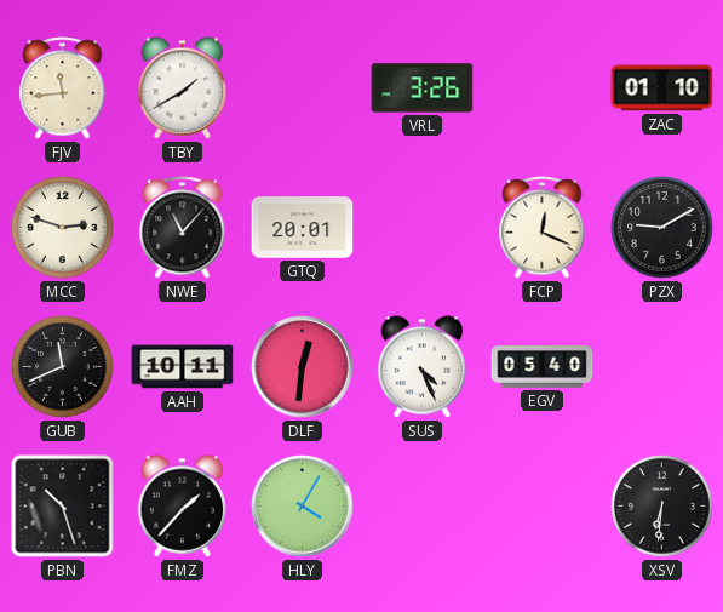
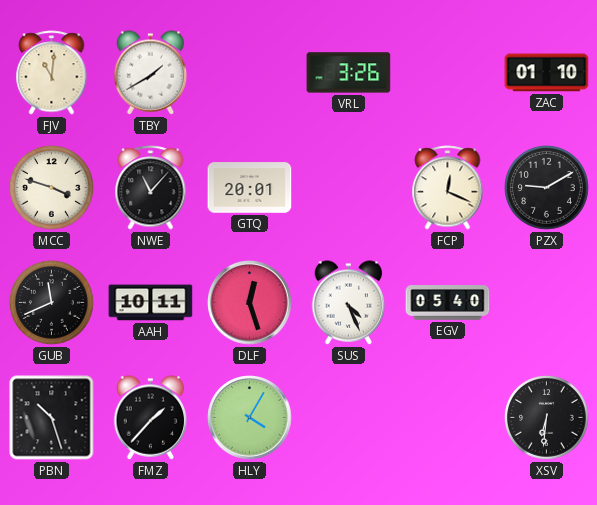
FJV: 11:44 -> 11:01 (52, 73)
MCC: 2:48 -> 3:48 (52, 188)
DLF: 12:31 -> 12:27 (250, 303)
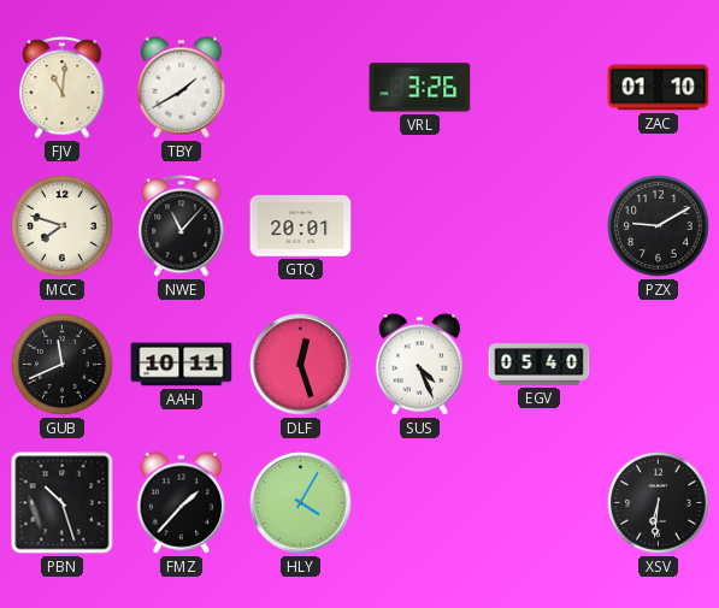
MCC: 3:48 -> 7:48 (63, 226)
FCP: 12:19 -> none (448, 188)
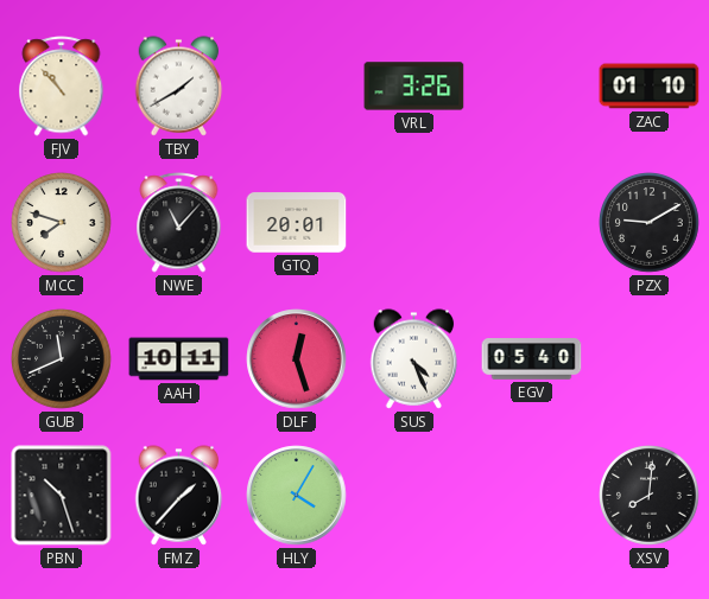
FJV: 11:01 -> 10:53 (62, 87)
XSV: 6:31 -> 8:01 (650, 496)
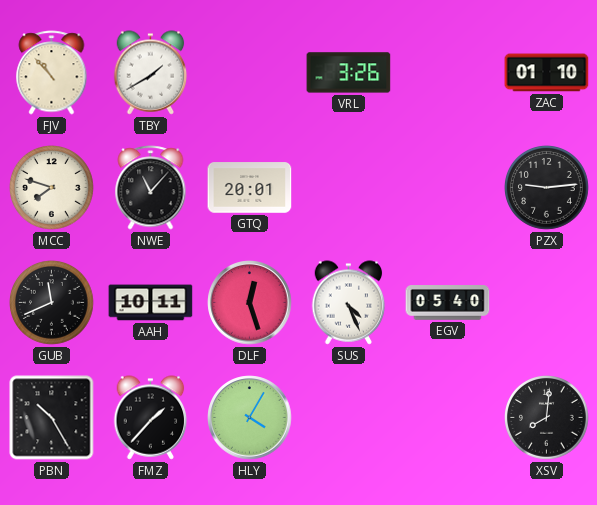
PZX: 9:10 -> 9:14 (547, 188)
PBN: 10:27 -> 10:25 (52, 418)
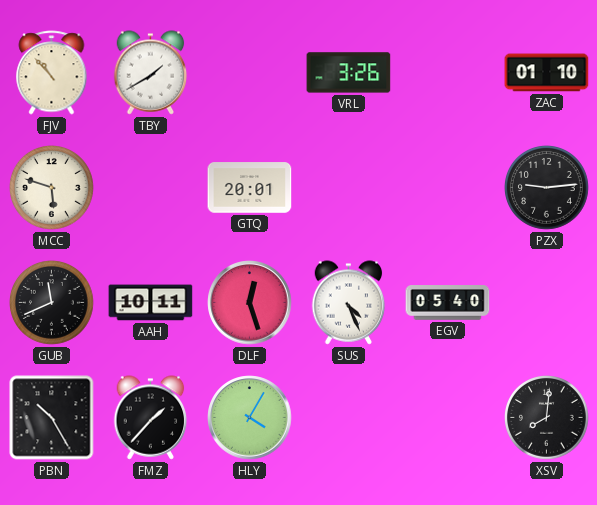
MCC: 7:48 -> 5:48 (52, 188)
NWE: 11:07 -> none (151, 188)
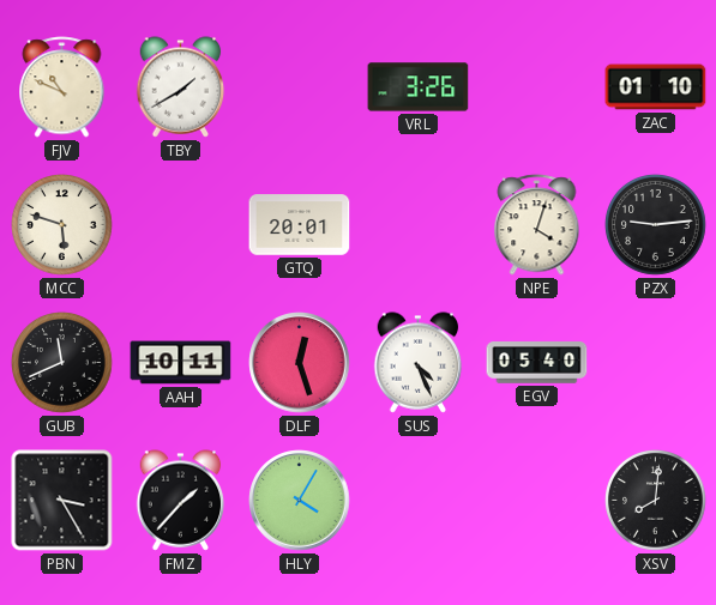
FJV: 10:53 -> 10:49 (62, 87)
NPE: none -> 4:03 (537, 225)
PBN: 10:25 -> 3:25 (62, 501)
